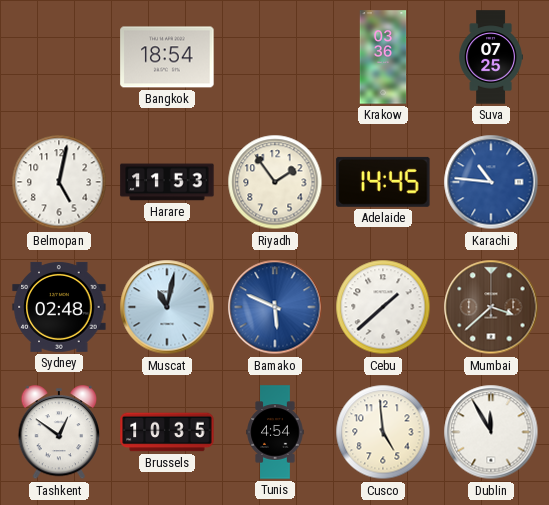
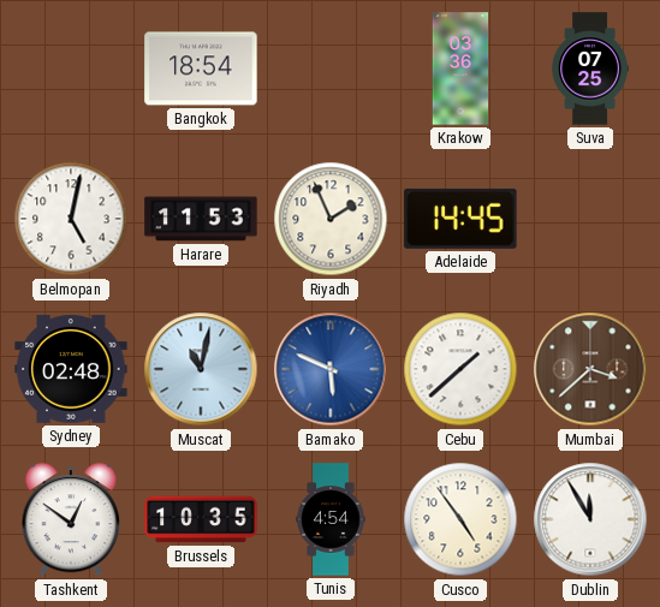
Riyadh: 1:54 -> 1:56 (331, 219)
Karachi: 10:46 -> none (491, 182)
Cusco: 4:59 -> 4:54 (460, 519)
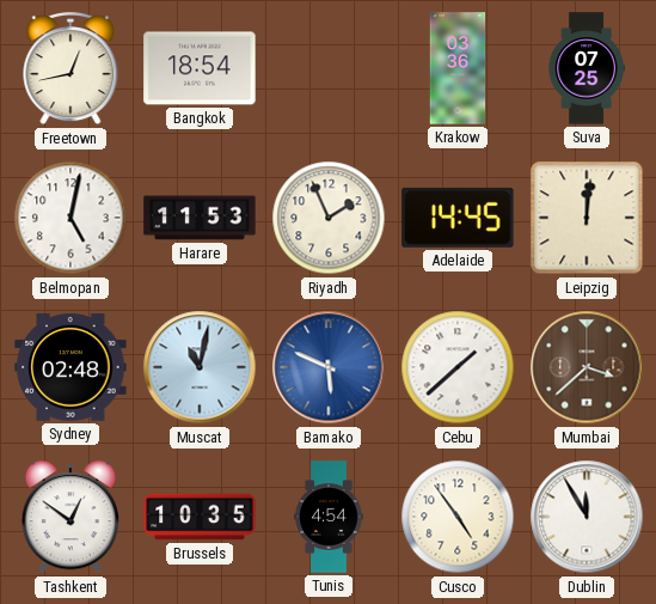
Freetown: none -> 12:43 (70, 69)
Leipzig: none -> 12:01 (587, 218)
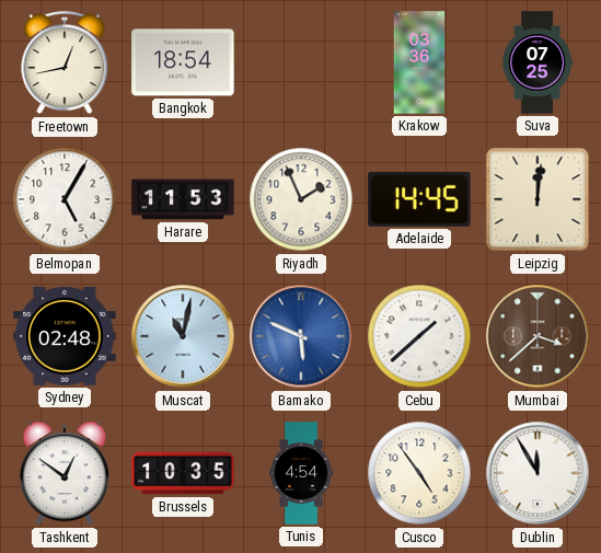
Belmopan: 5:02 -> 5:05 (65, 199)
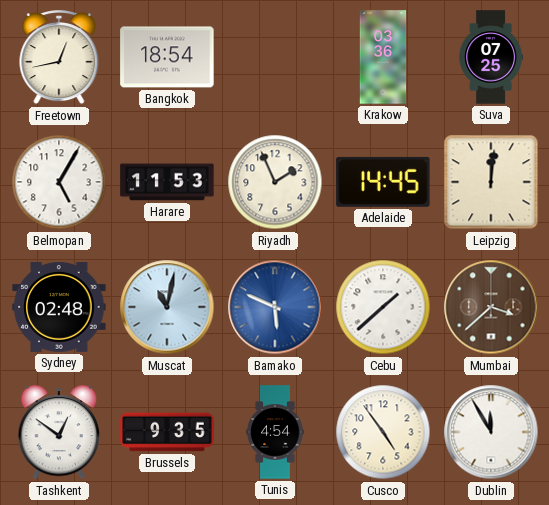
Brussels: 10:35 -> 9:35 (167, 432)
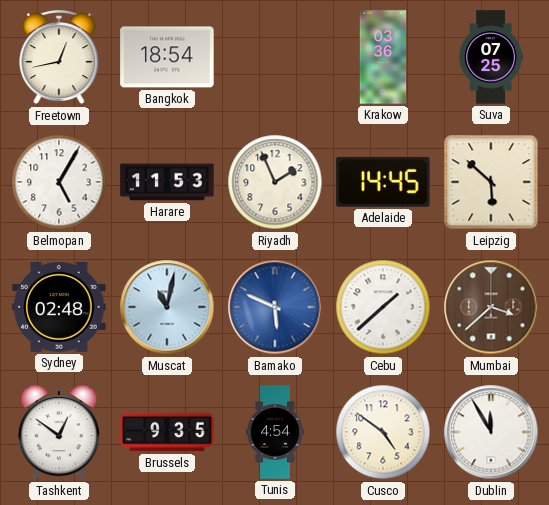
Leipzig: 12:01 -> 5:52 (491, 182)
Cusco: 4:54 -> 4:51 (383, 432)
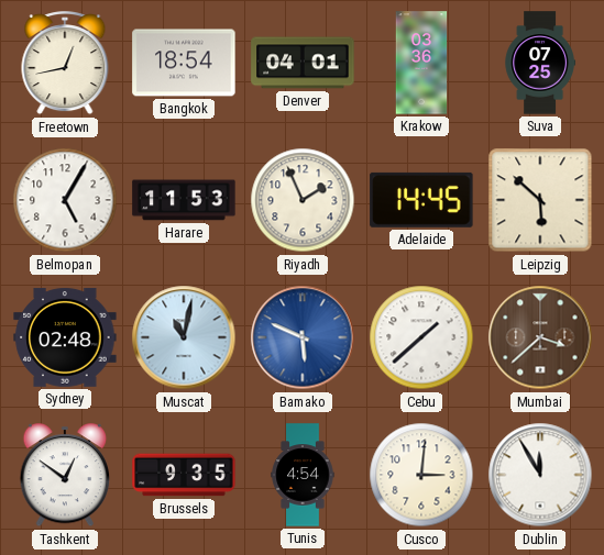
Denver: none -> 04:01 (303, 63)
Cusco: 4:51 -> 3:01 (421, 475)
